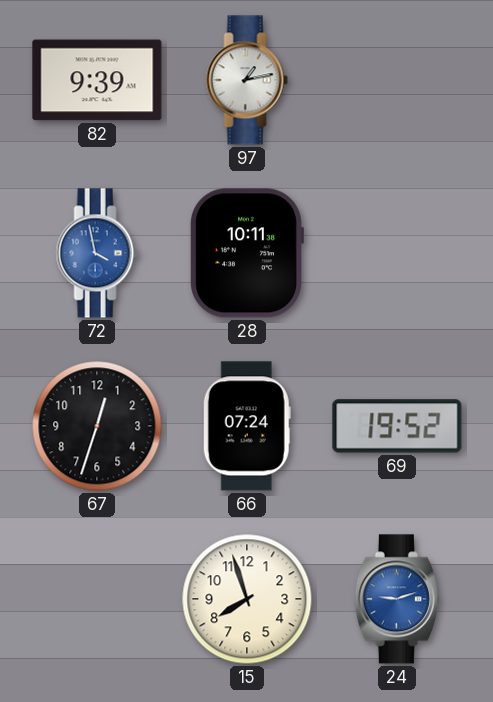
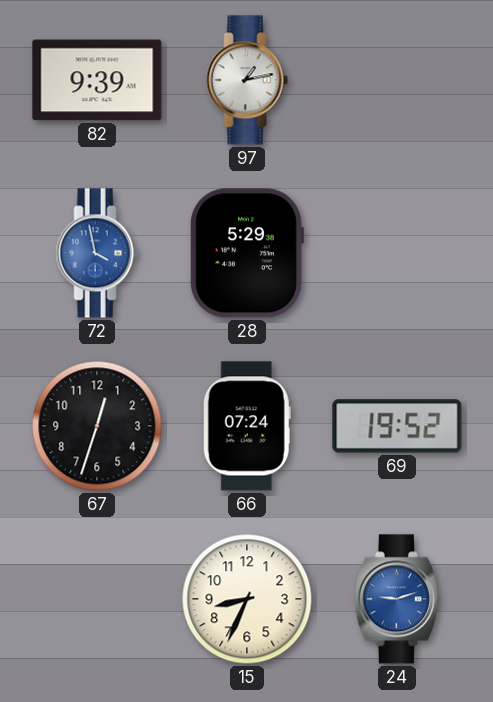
28: 10:11 -> 5:29 (247, 253)
15: 7:57 -> 8:34 (247, 599)
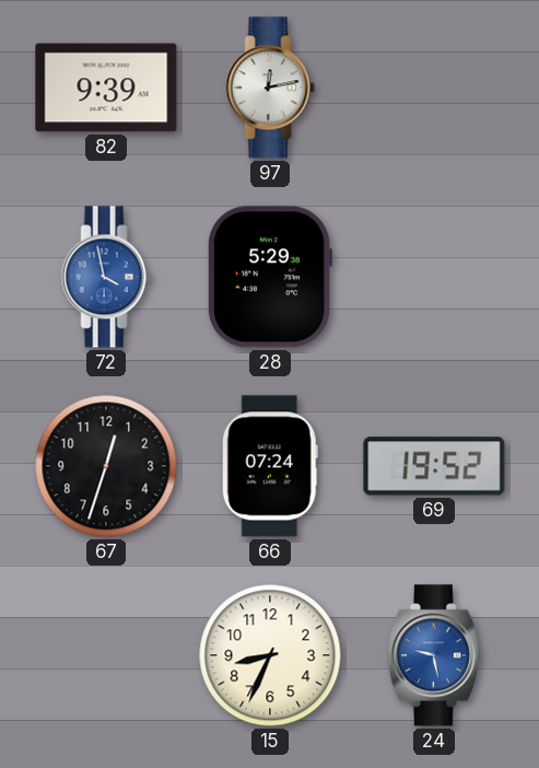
97: 1:13 -> 12:13 (270, 88)
24: 9:12 -> 9:28 (434, 655)
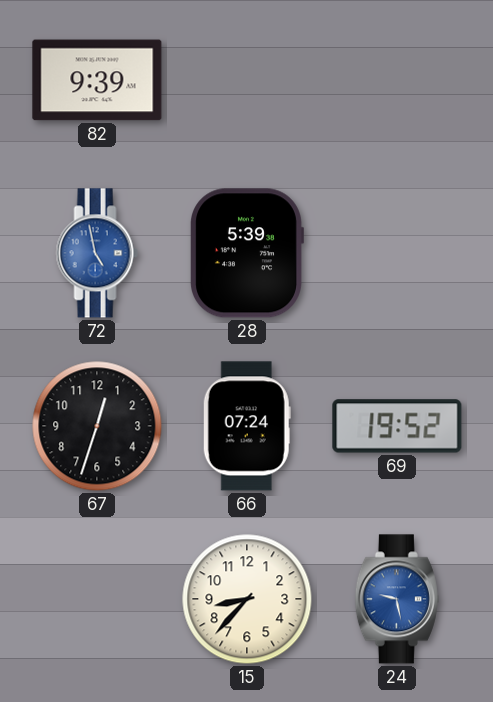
97: 12:13 -> none (270, 88)
72: 3:58 -> 4:58 (97, 253)
28: 5:29 -> 5:39 (247, 253)
15: 8:34 -> 8:37 (247, 599)
